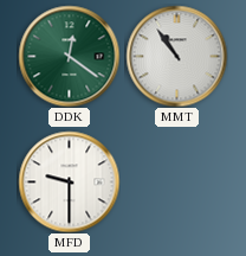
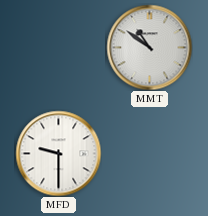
DDK: 12:21 -> none (69, 56)
MMT: 10:54 -> 10:51 (149, 47)
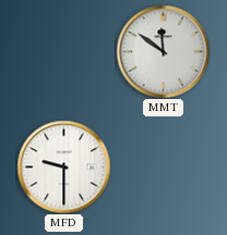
MMT: 10:51 -> 11:51 (163, 51)
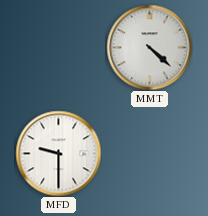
MMT: 11:51 -> 4:22 (149, 47)
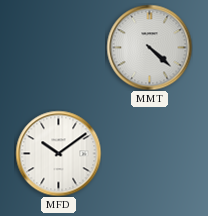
MFD: 9:30 -> 10:09 (58, 153)
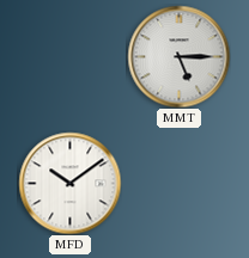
MMT: 4:22 -> 5:15 (178, 56)
